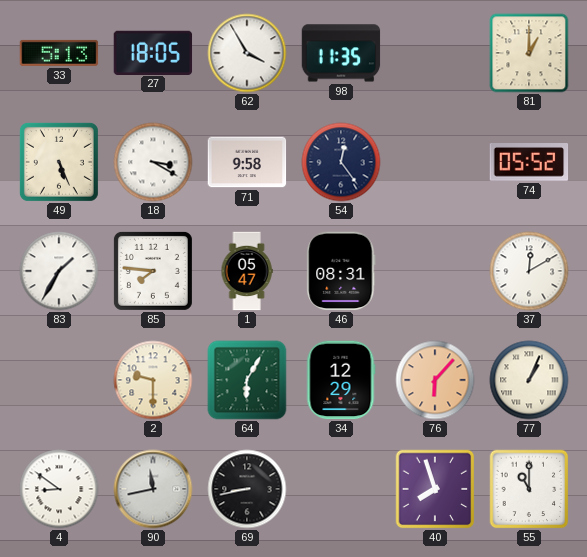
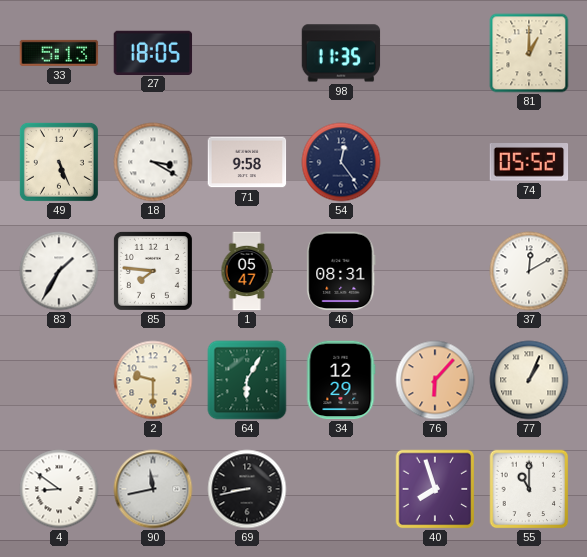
62: 3:55 -> none (247, 53)
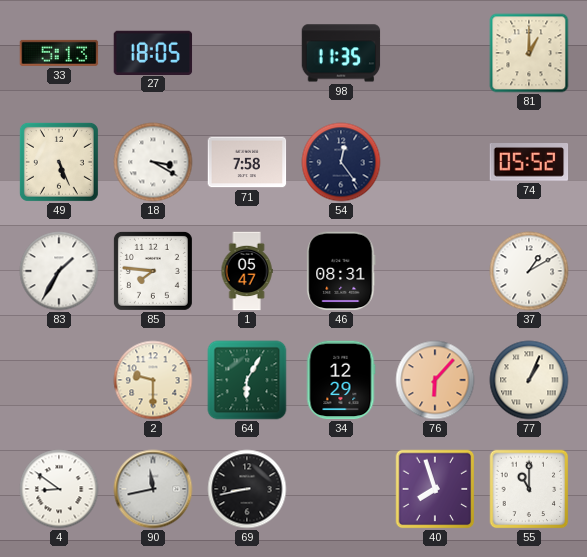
71: 9:58 -> 7:58 (247, 162)
37: 12:10 -> 1:10 (529, 271)
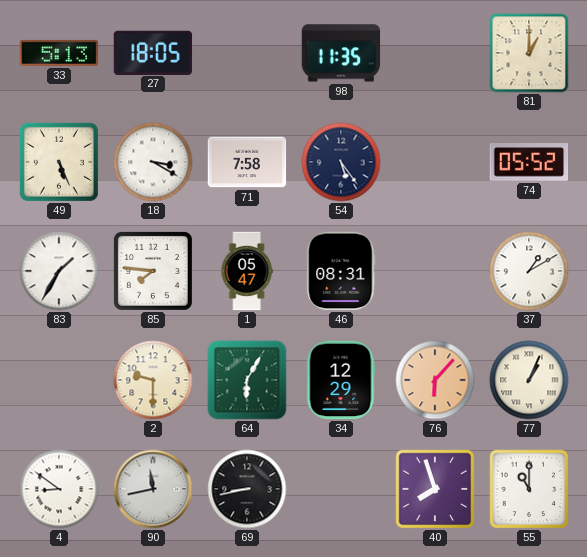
54: 12:24 -> 5:24 (341, 162)
